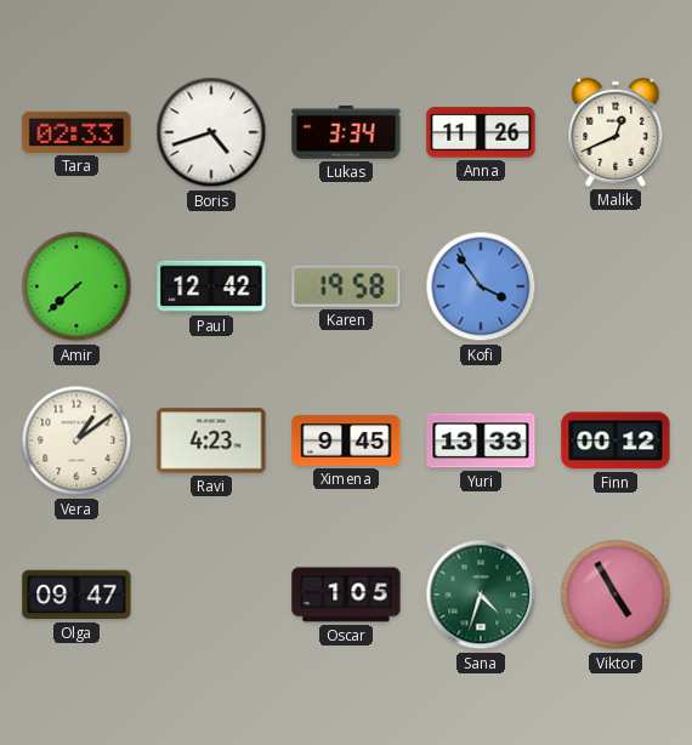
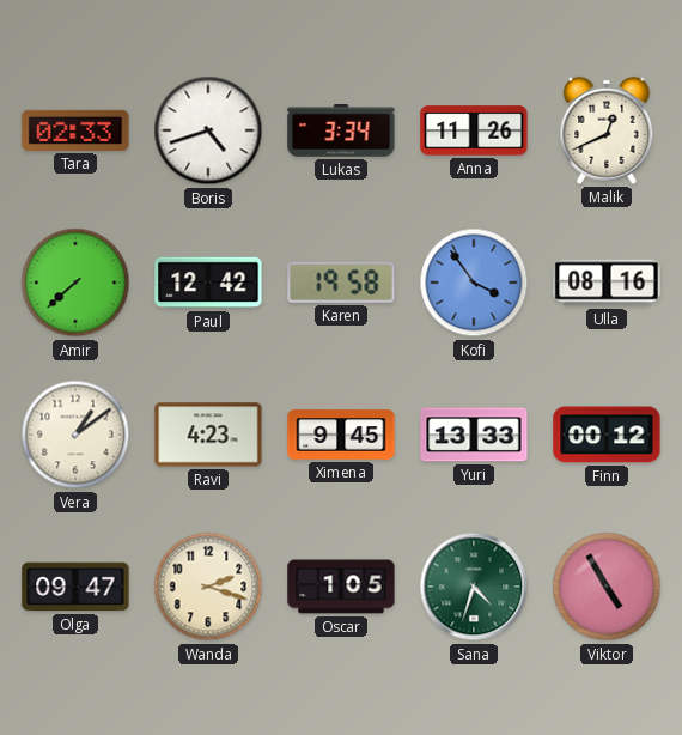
Ulla: none -> 08:16 (607, 283)
Wanda: none -> 2:18 (208, 587)
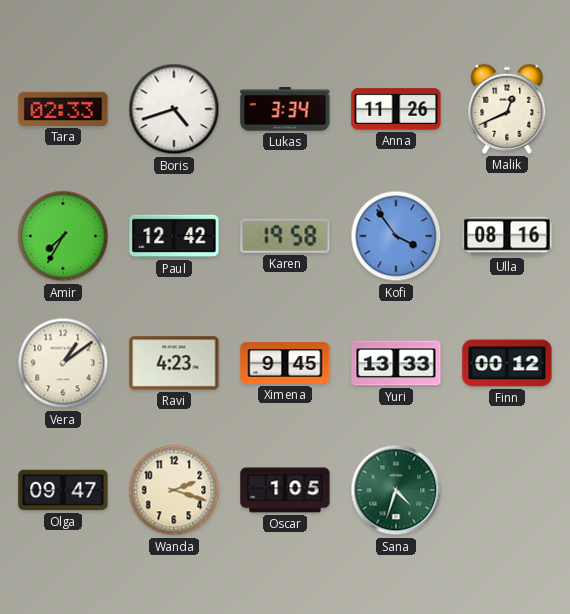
Amir: 7:38 -> 7:35 (63, 236)
Viktor: 4:55 -> none (607, 587)
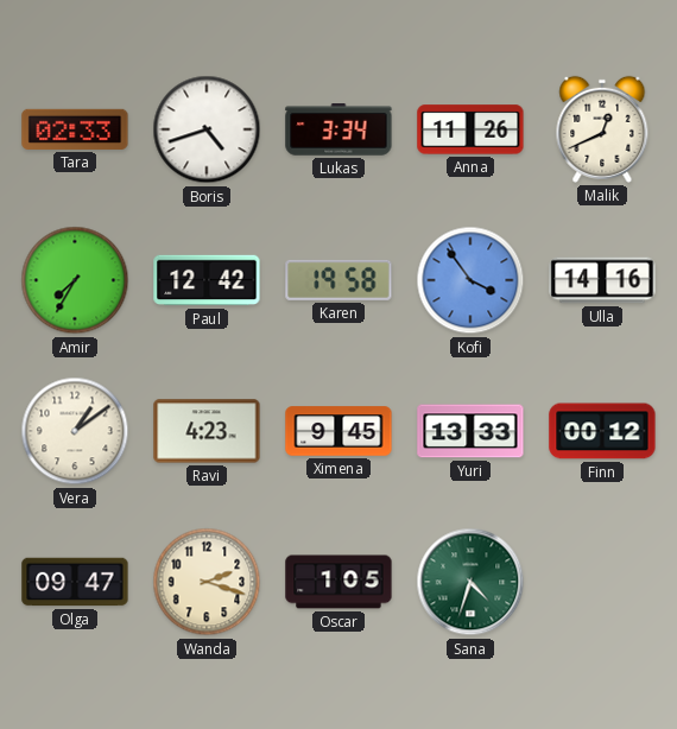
Ulla: 08:16 -> 14:16 (602, 280)
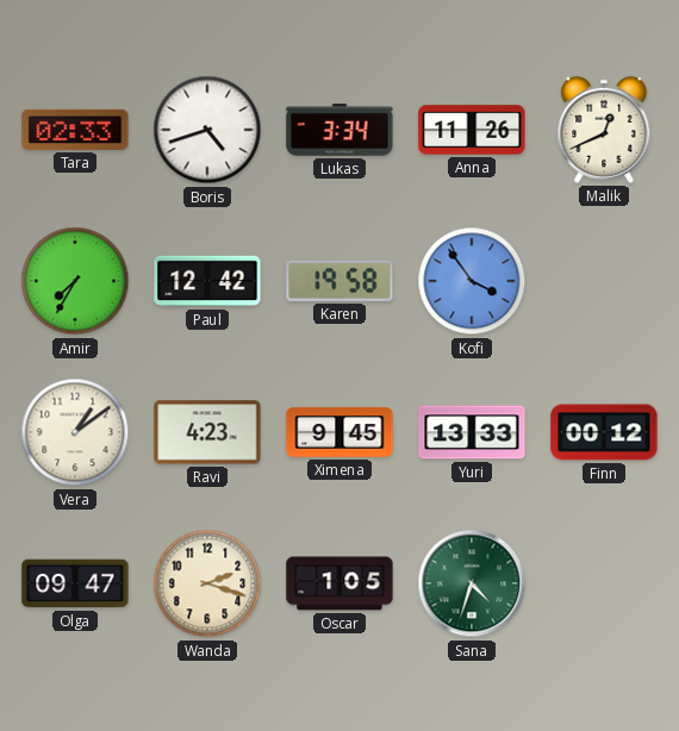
Ulla: 14:16 -> none (602, 280)
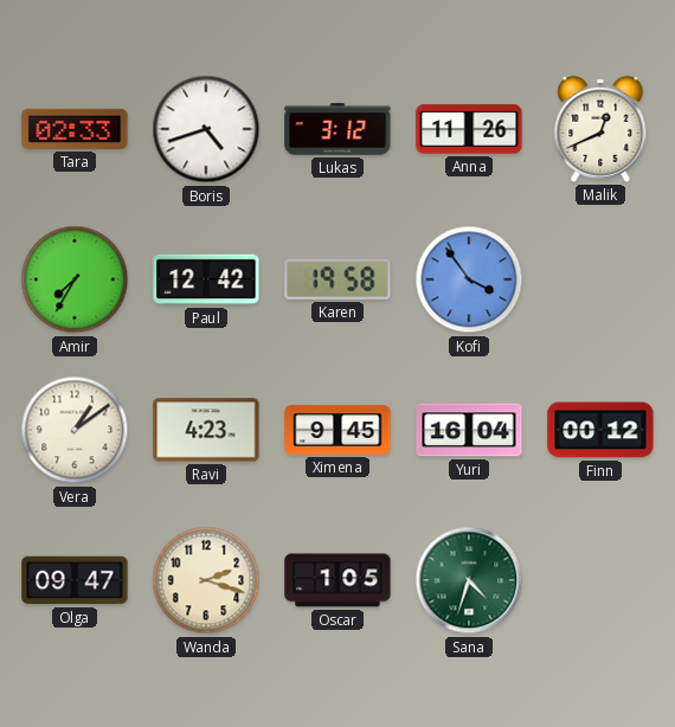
Lukas: 3:34 -> 3:12 (337, 129)
Yuri: 13:33 -> 16:04 (469, 430)
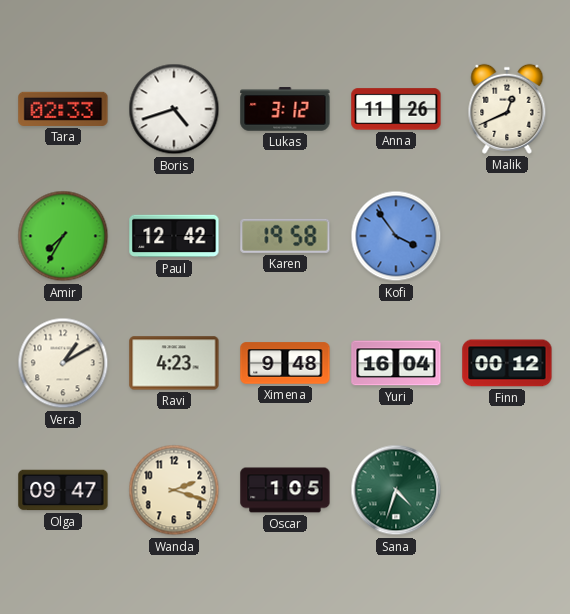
Vera: 1:09 -> 1:10 (63, 363)
Ximena: 9:45 -> 9:48 (285, 363)
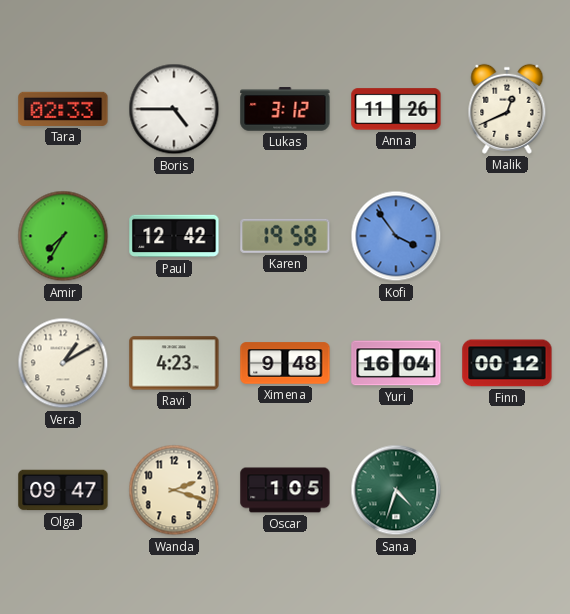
Boris: 4:42 -> 4:45 (174, 109)
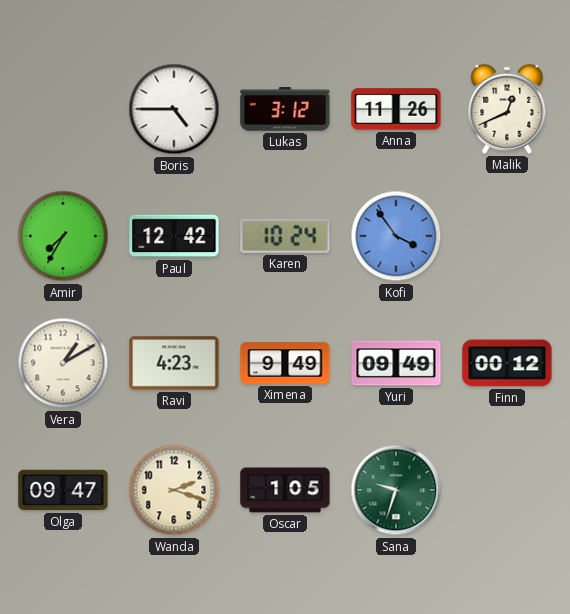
Tara: 02:33 -> none (63, 109)
Karen: 19:58 -> 10:24 (285, 236)
Ximena: 9:48 -> 9:49 (285, 363)
Yuri: 16:04 -> 09:49 (396, 363)
Sana: 4:33 -> 9:33 (396, 490)
